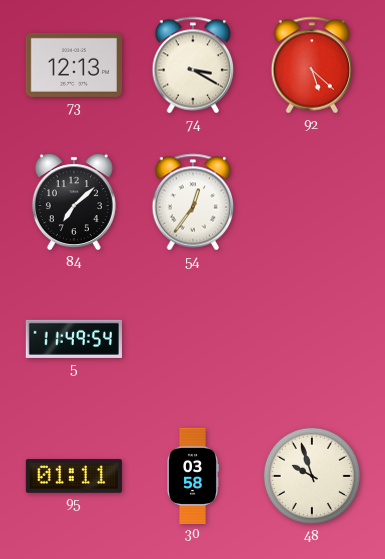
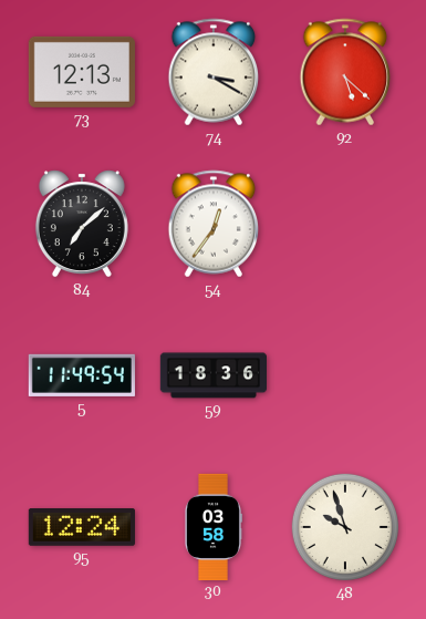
59: none -> 18:36 (212, 375)
95: 01:11 -> 12:24 (82, 528)
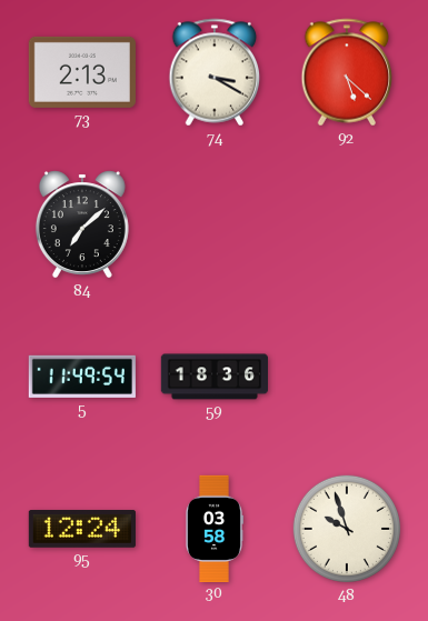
73: 12:13 -> 2:13 (82, 72)
54: 12:36 -> none (214, 224)
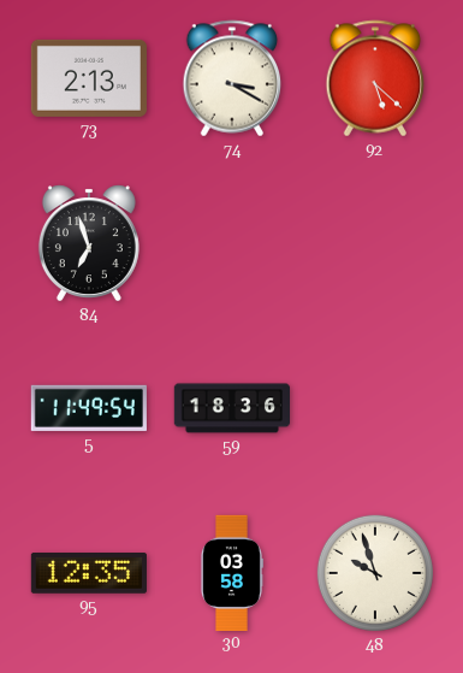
84: 7:08 -> 6:57 (89, 243)
95: 12:24 -> 12:35 (89, 574)
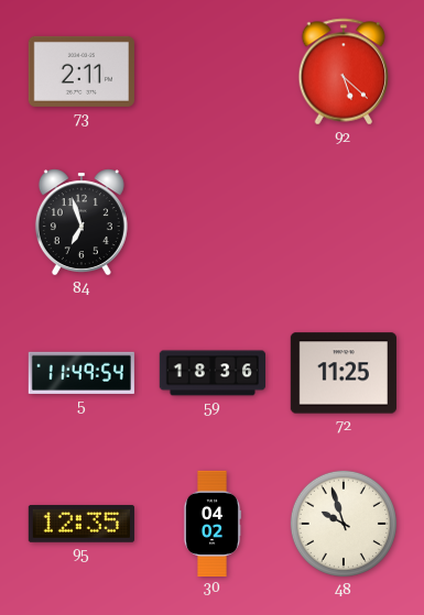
73: 2:13 -> 2:11 (81, 72)
74: 3:20 -> none (232, 78)
72: none -> 11:25 (344, 373)
30: 03:58 -> 04:02 (211, 523)
